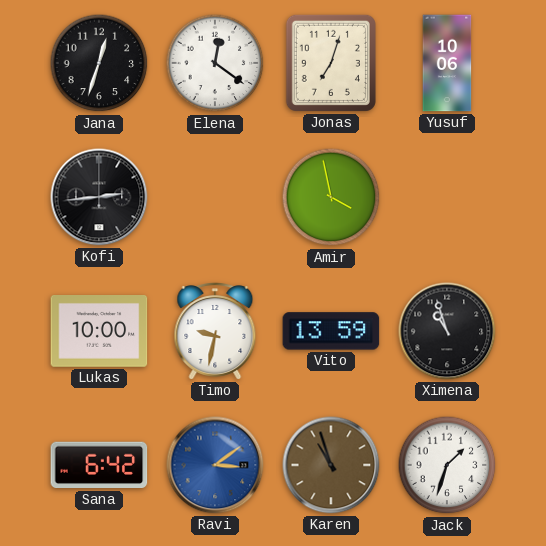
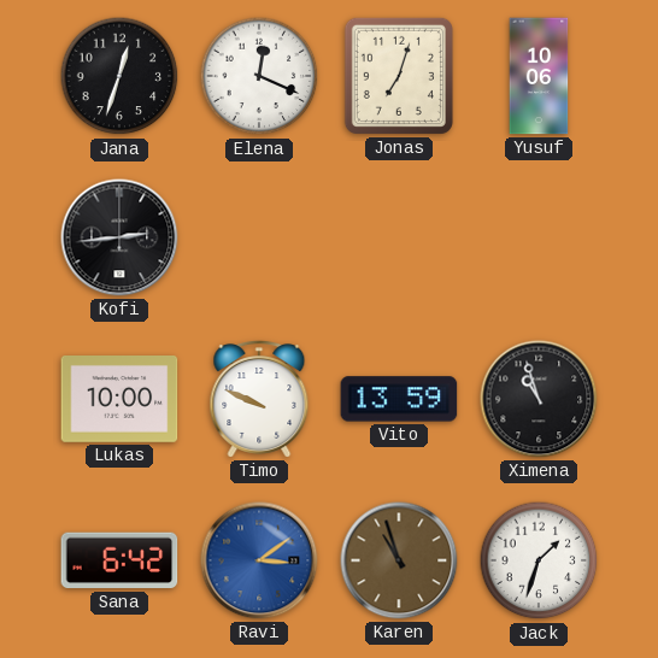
Elena: 12:21 -> 12:19 (259, 76)
Amir: 3:58 -> none (331, 197)
Timo: 9:32 -> 9:49 (259, 399)
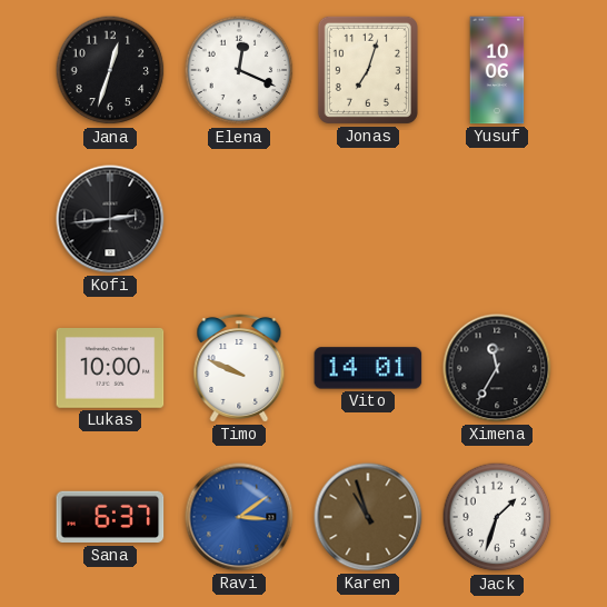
Vito: 13:59 -> 14:01 (368, 368)
Ximena: 10:57 -> 11:35 (497, 368)
Sana: 6:42 -> 6:37 (110, 517)
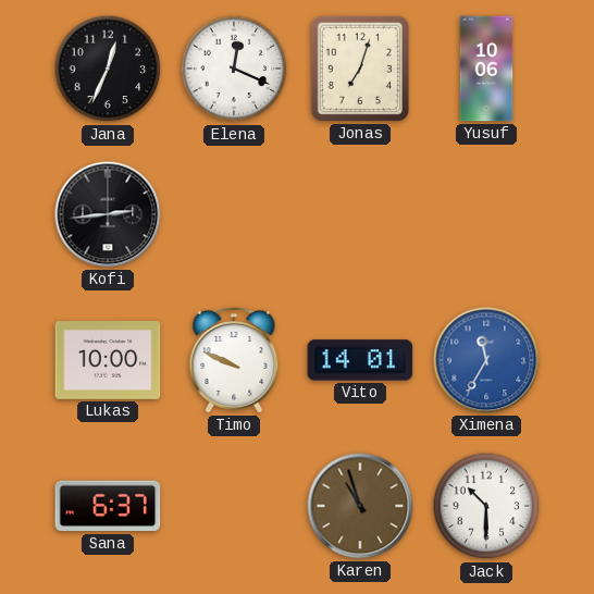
Jana: 12:33 -> 12:34 (108, 69)
Ximena dial: black -> blue (486, 360)
Ravi: 3:09 -> none (239, 517)
Jack: 1:33 -> 10:30 (486, 506)
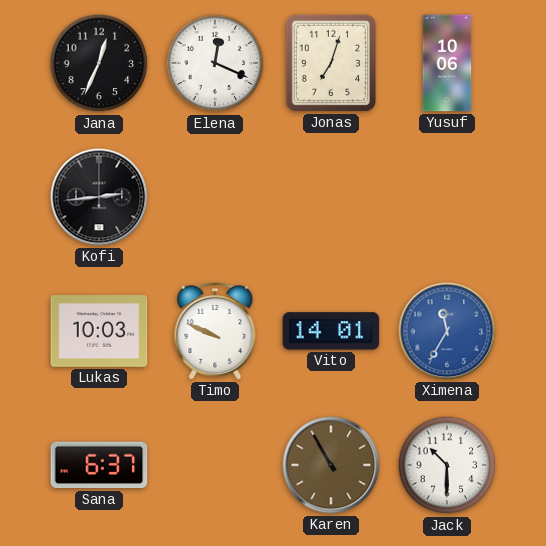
Lukas: 10:00 -> 10:03 (99, 332)
Karen: 10:57 -> 10:55 (331, 465)
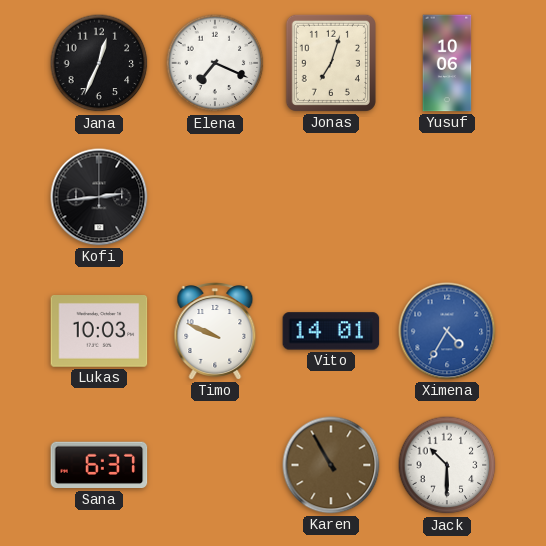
Elena: 12:19 -> 7:19 (215, 63)
Ximena: 11:35 -> 4:35 (447, 331)
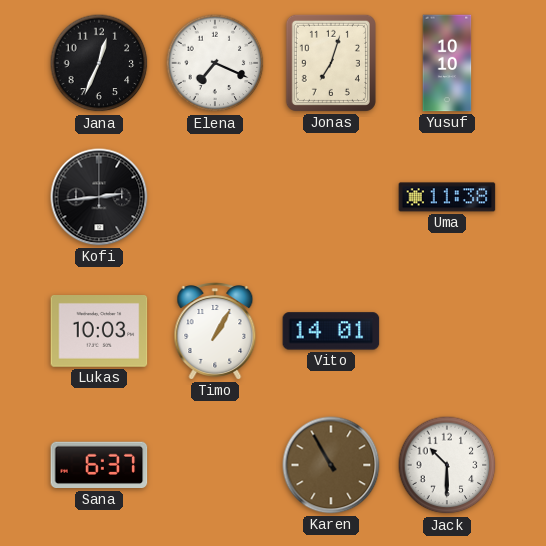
Yusuf: 10:06 -> 10:10 (447, 63)
Uma: none -> 11:38 (447, 197)
Timo: 9:49 -> 1:05 (215, 331)
Ximena: 4:35 -> none (447, 331)
